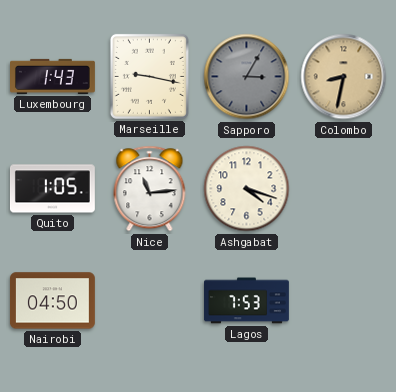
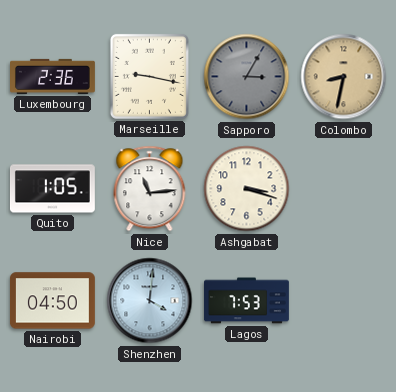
Luxembourg: 1:43 -> 2:36 (53, 76)
Ashgabat: 4:18 -> 3:18 (247, 189)
Shenzhen: none -> 4:01 (150, 301)
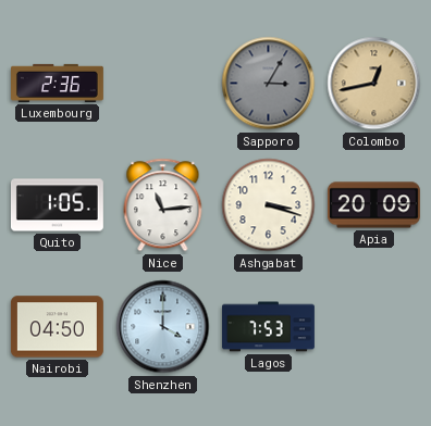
Marseille: 9:17 -> none (149, 76)
Colombo: 8:32 -> 12:43 (374, 84)
Apia: none -> 20:09 (374, 205)
Shenzhen: 4:01 -> 4:00 (163, 327)
